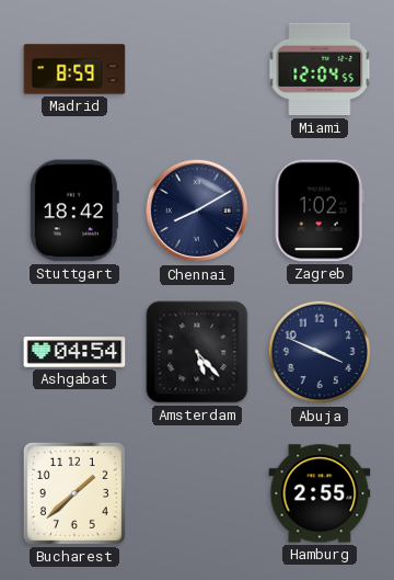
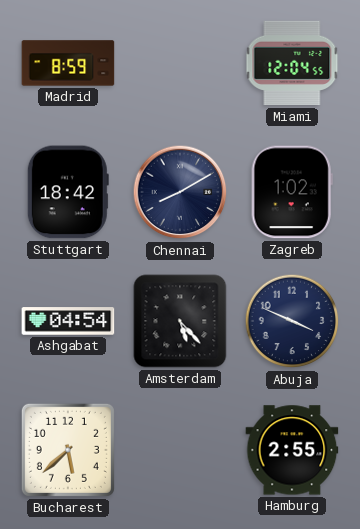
Bucharest: 1:38 -> 5:38 (68, 450)
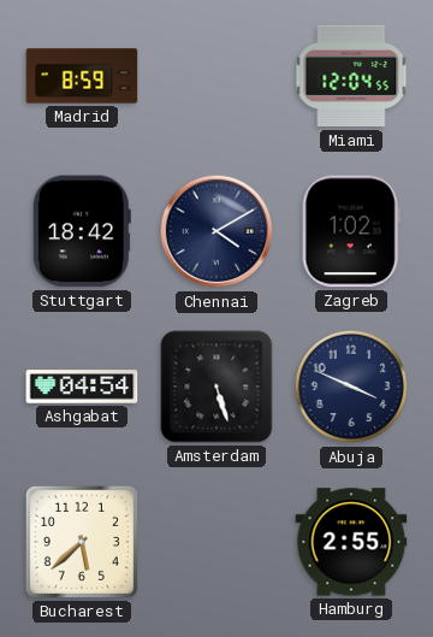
Chennai: 8:10 -> 4:10 (216, 231)
Amsterdam: 5:23 -> 5:27 (216, 387)
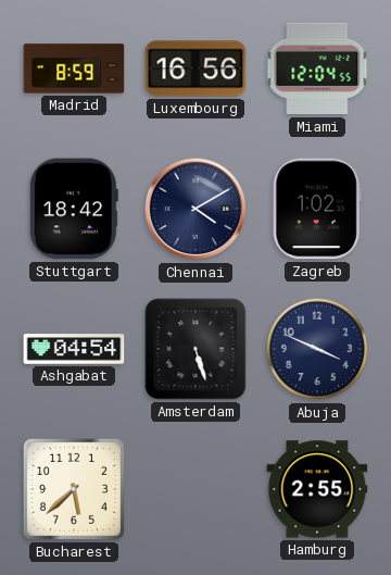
Luxembourg: none -> 16:56 (195, 68)
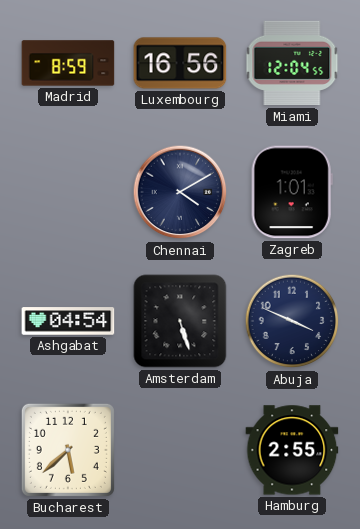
Stuttgart: 18:42 -> none (74, 209)
Zagreb: 1:02 -> 1:01 (292, 192)
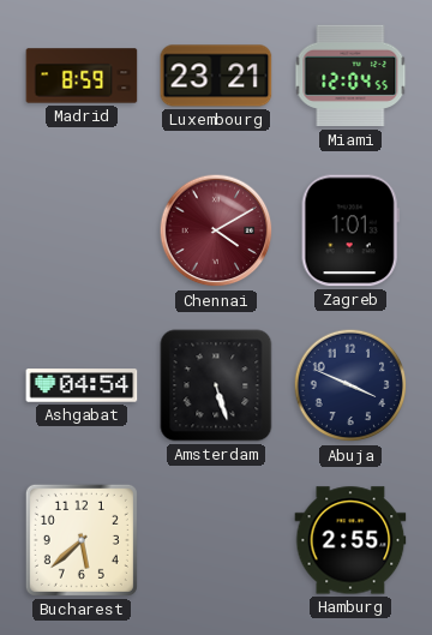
Luxembourg: 16:56 -> 23:21 (216, 76)
Chennai dial: navy -> burgundy (216, 230)
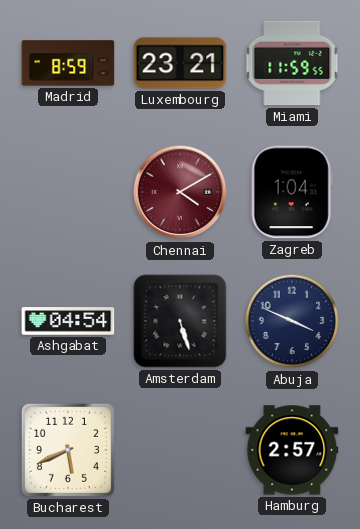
Miami: 12:04 -> 11:59 (292, 63)
Zagreb: 1:01 -> 1:04 (292, 192)
Bucharest: 5:38 -> 5:41 (68, 450)
Hamburg: 2:55 -> 2:57 (292, 450)
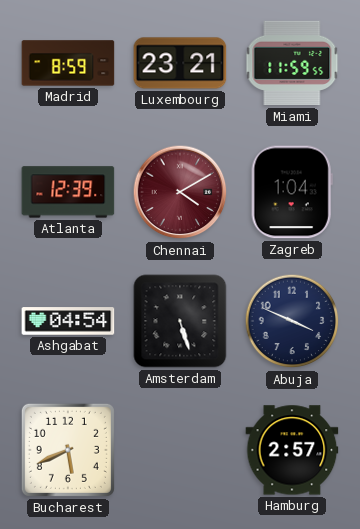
Atlanta: none -> 12:39 (68, 192)
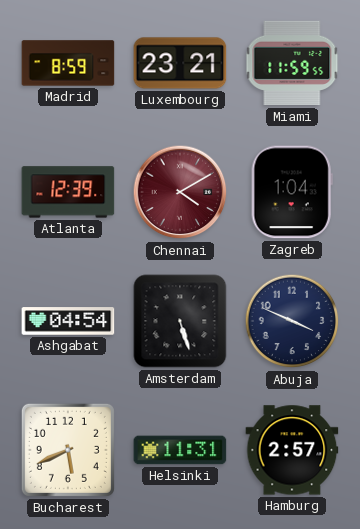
Helsinki: none -> 11:31 (180, 450)
